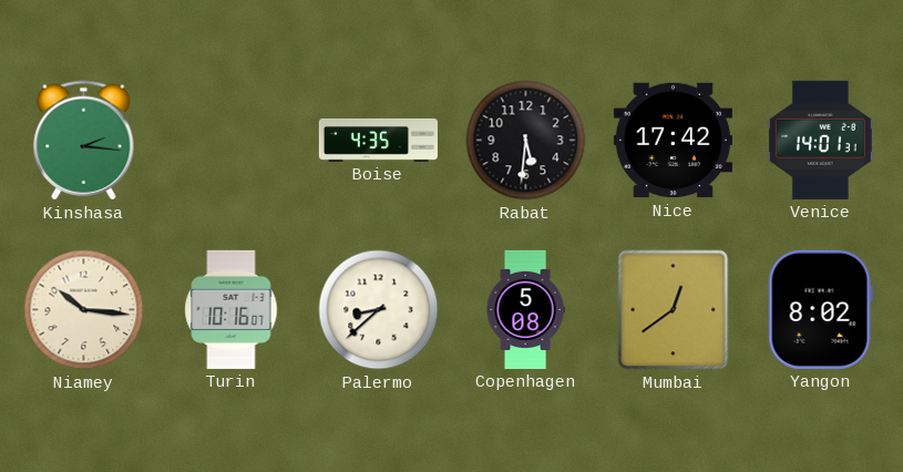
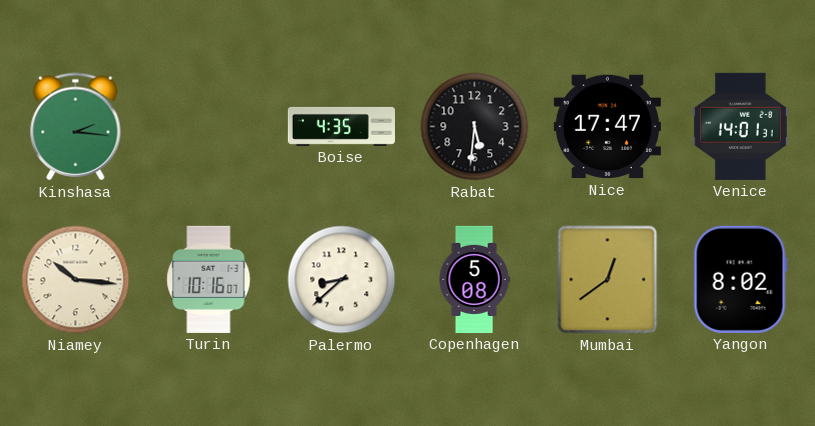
Nice: 17:42 -> 17:47 (607, 127)
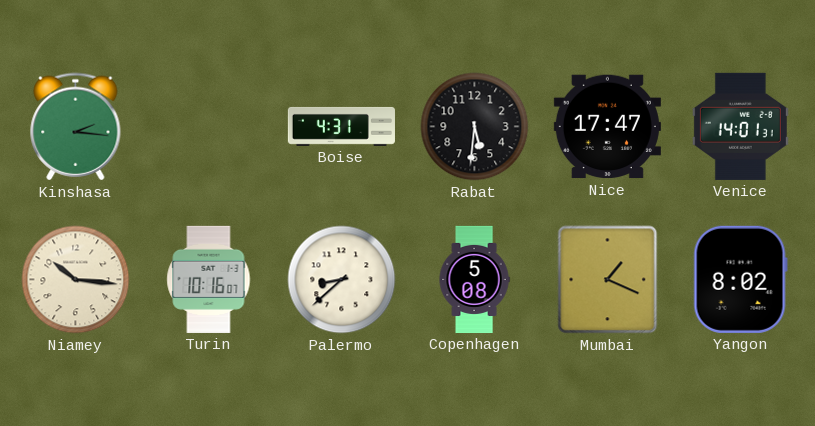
Boise: 4:35 -> 4:31 (341, 126)
Mumbai: 12:39 -> 1:19 (608, 280)
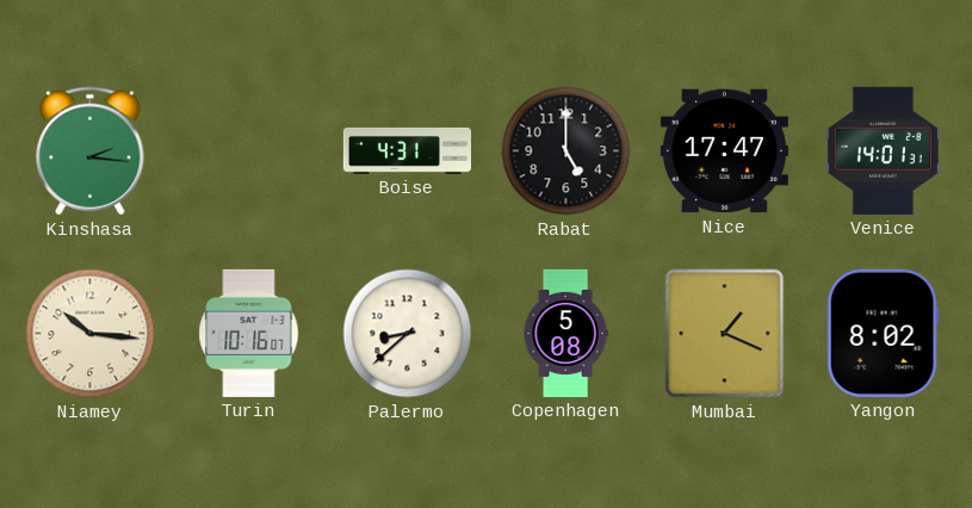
Rabat: 5:31 -> 5:00 (567, 151)
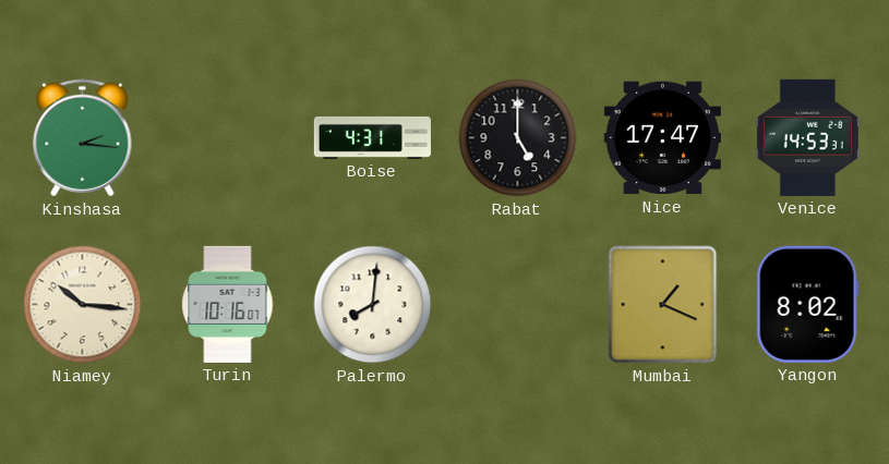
Venice: 14:01 -> 14:53 (807, 137)
Palermo: 8:38 -> 8:01 (373, 305)
Copenhagen: 5:08 -> none (565, 333)
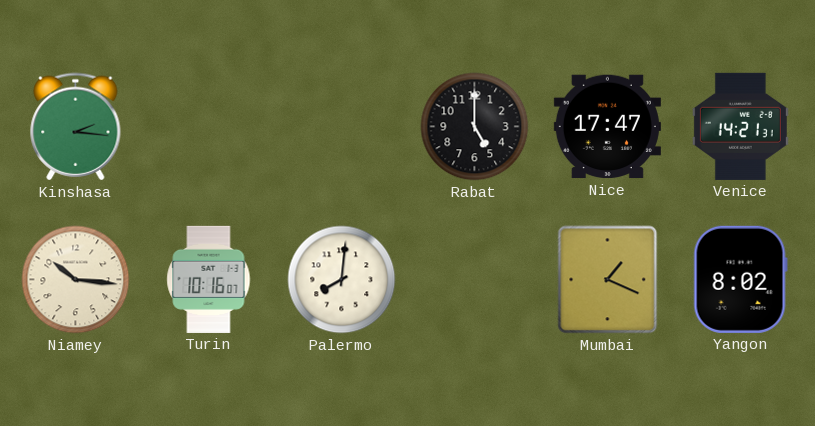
Boise: 4:31 -> none (372, 137)
Venice: 14:53 -> 14:21 (740, 126)
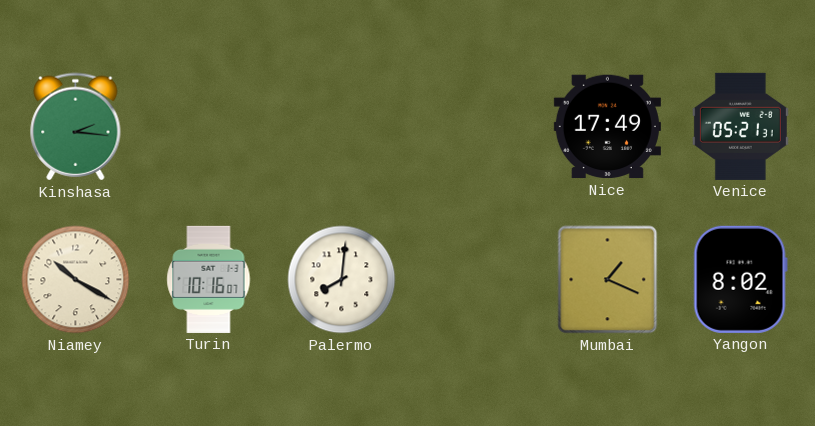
Rabat: 5:00 -> none (475, 127)
Nice: 17:47 -> 17:49 (607, 127)
Venice: 14:21 -> 05:21 (740, 126)
Niamey: 10:16 -> 10:20 (76, 280)
